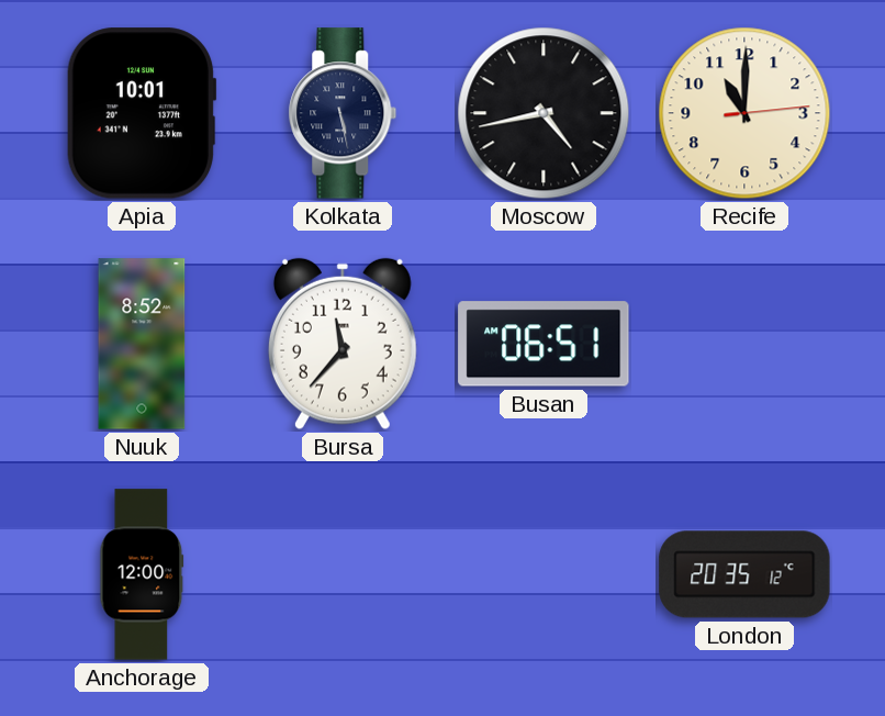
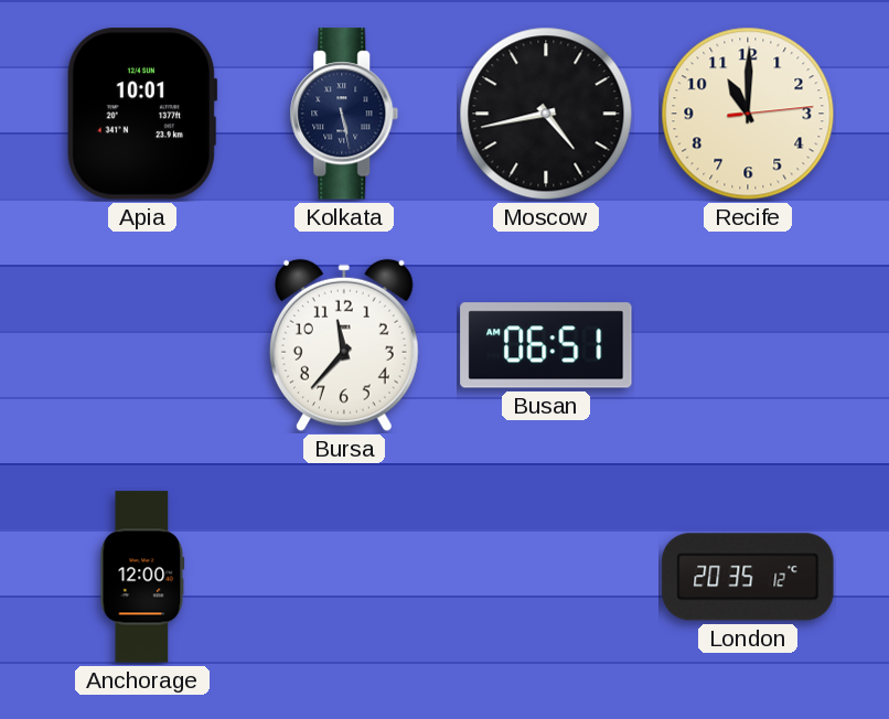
Nuuk: 8:52 -> none (142, 344)
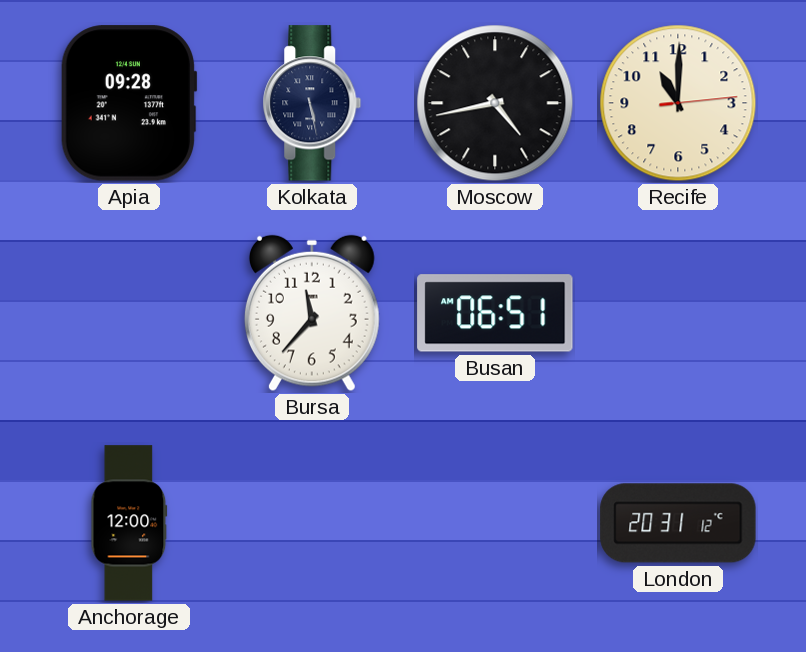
Apia: 10:01 -> 09:28 (129, 103)
London: 20:35 -> 20:31 (678, 523)
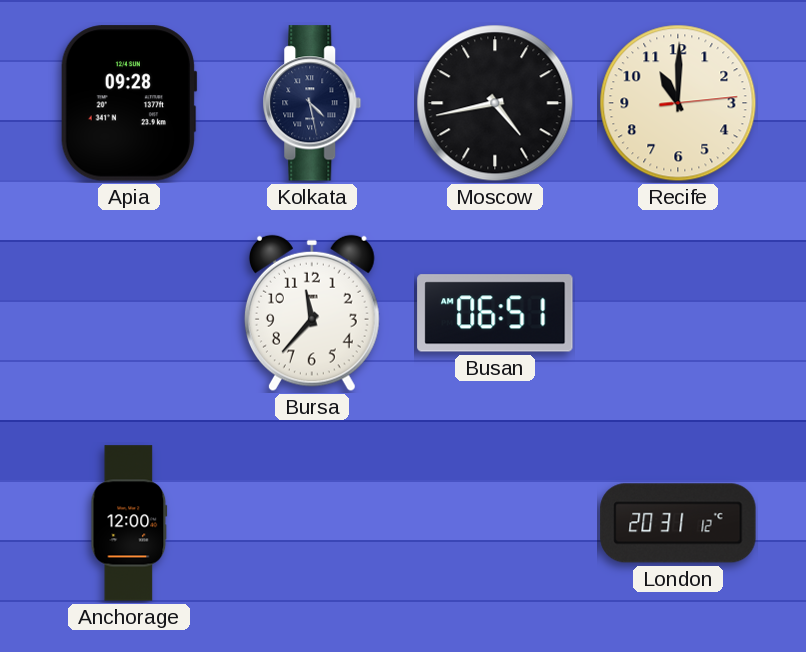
Kolkata: 5:28 -> 4:28 (312, 103)
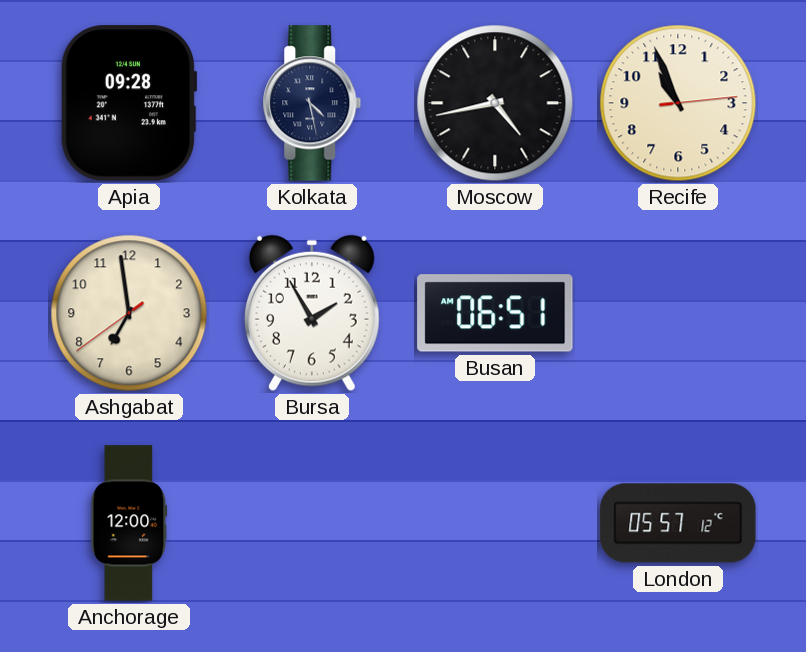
Recife: 11:00 -> 10:56 (678, 103)
Ashgabat: none -> 6:58 (129, 313)
Bursa: 11:37 -> 1:55 (312, 313)
London: 20:31 -> 05:57 (678, 523)
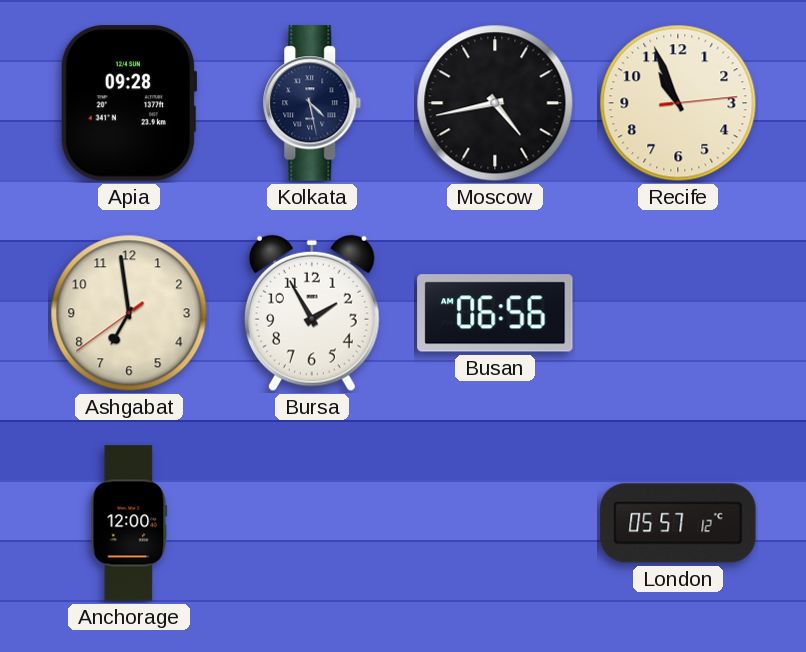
Busan: 06:51 -> 06:56 (495, 313)
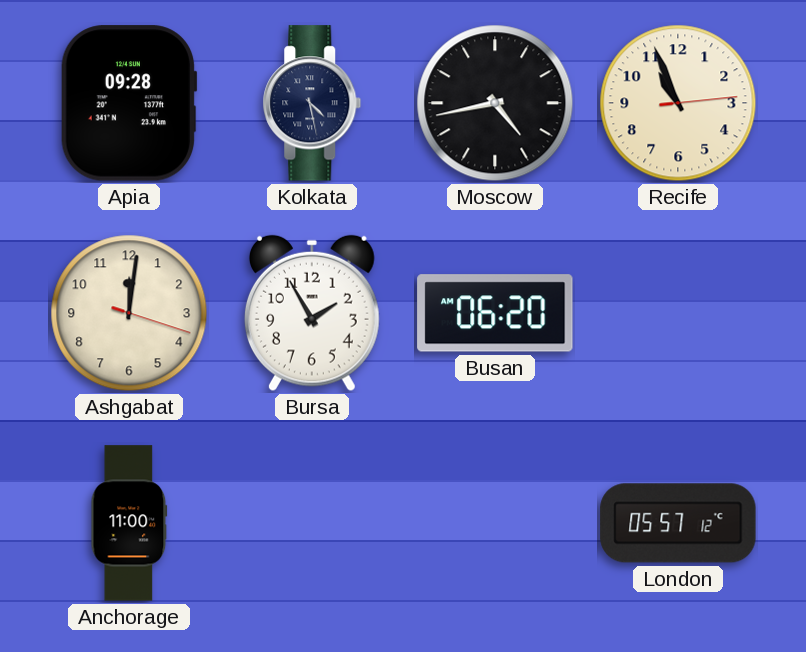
Ashgabat: 6:58 -> 12:01 (129, 313)
Busan: 06:56 -> 06:20 (495, 313)
Anchorage: 12:00 -> 11:00 (129, 523)
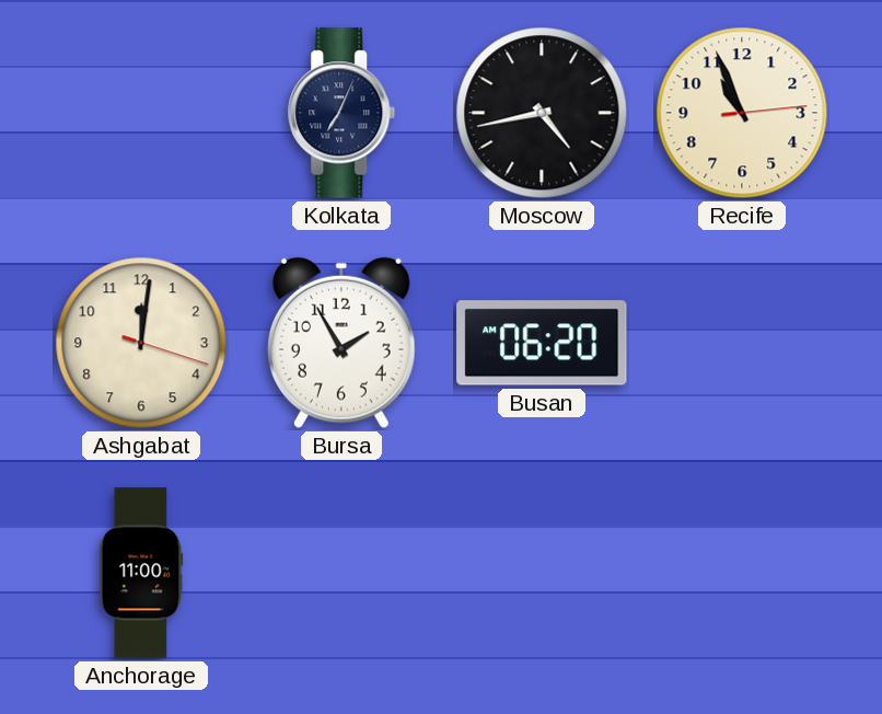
Apia: 09:28 -> none (129, 103)
Kolkata: 4:28 -> 7:04 (341, 113)
London: 05:57 -> none (678, 523)
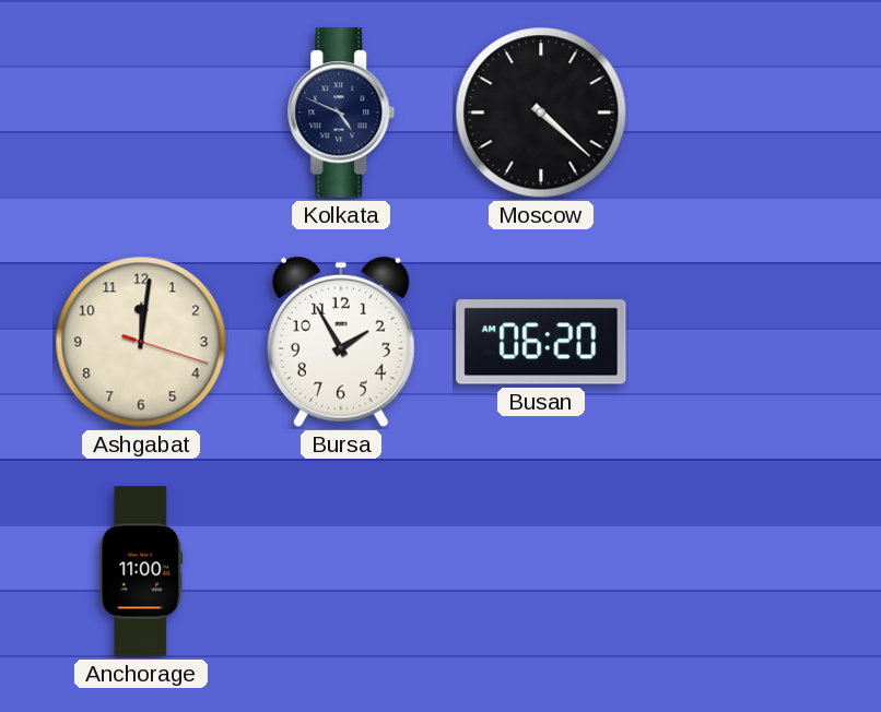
Kolkata: 7:04 -> 4:49 (341, 112)
Moscow: 4:43 -> 4:22 (541, 112)
Recife: 10:56 -> none (742, 113)
